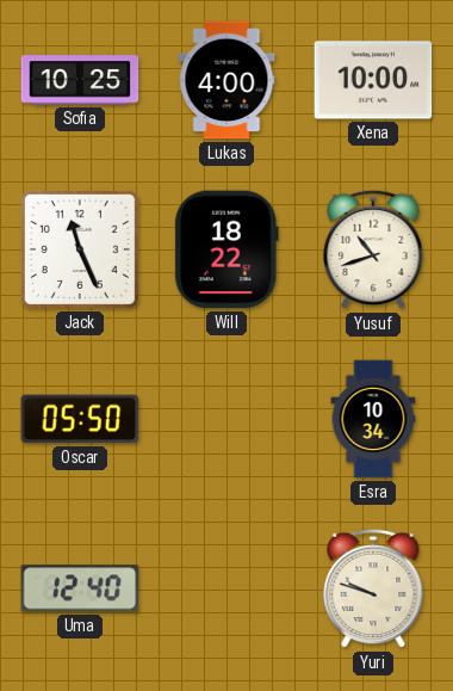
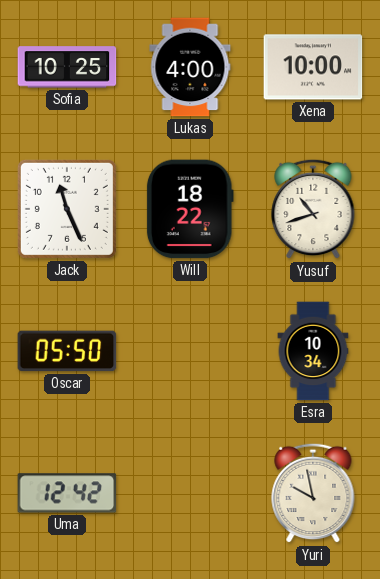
Uma: 12:40 -> 12:42 (67, 493)
Yuri: 9:48 -> 9:58 (313, 493)
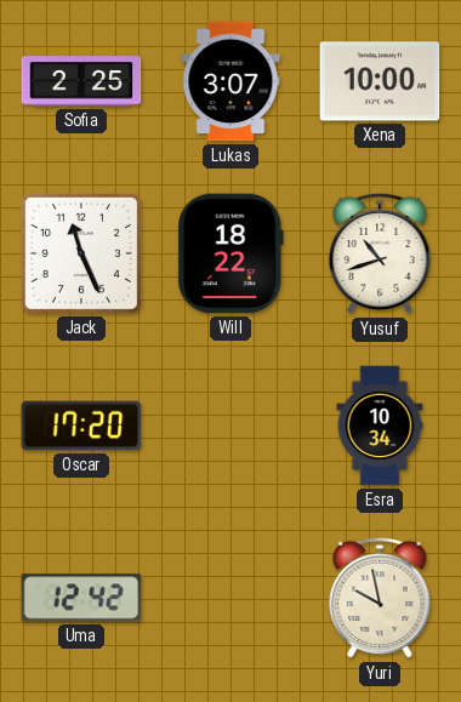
Sofia: 10:25 -> 2:25 (81, 81)
Lukas: 4:00 -> 3:07 (231, 81)
Oscar: 05:50 -> 17:20 (81, 426)
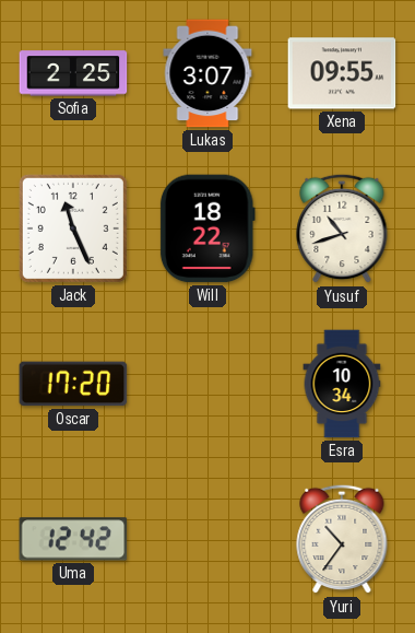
Xena: 10:00 -> 09:55 (342, 73)
Yuri: 9:58 -> 10:36 (342, 539)
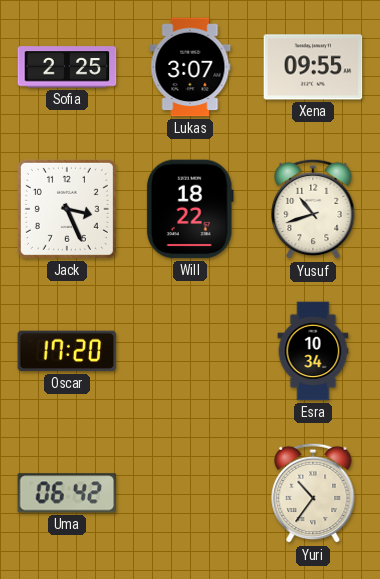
Jack: 11:26 -> 3:26 (67, 209)
Uma: 12:42 -> 06:42 (67, 493)
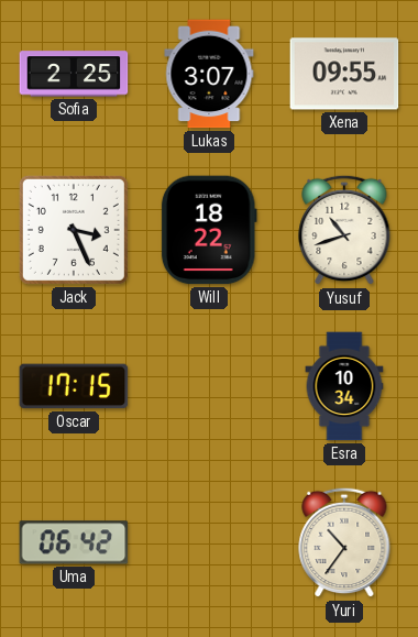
Oscar: 17:20 -> 17:15 (74, 386)
